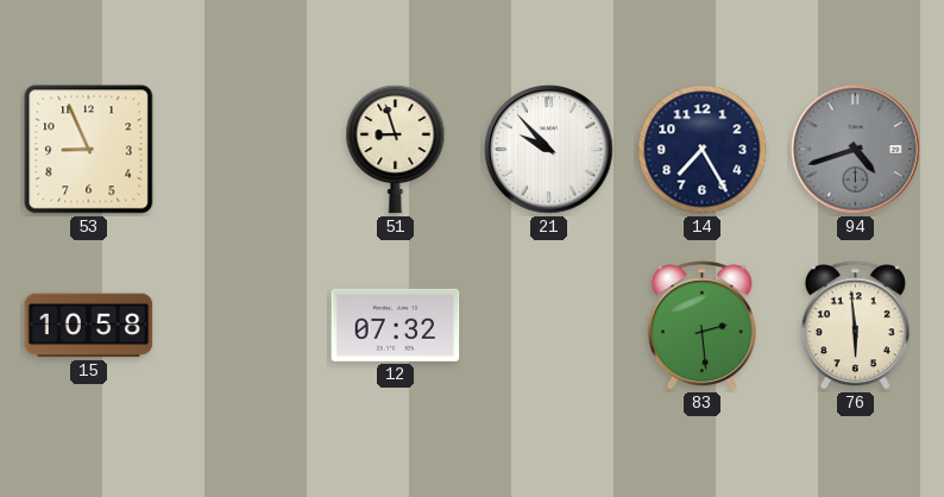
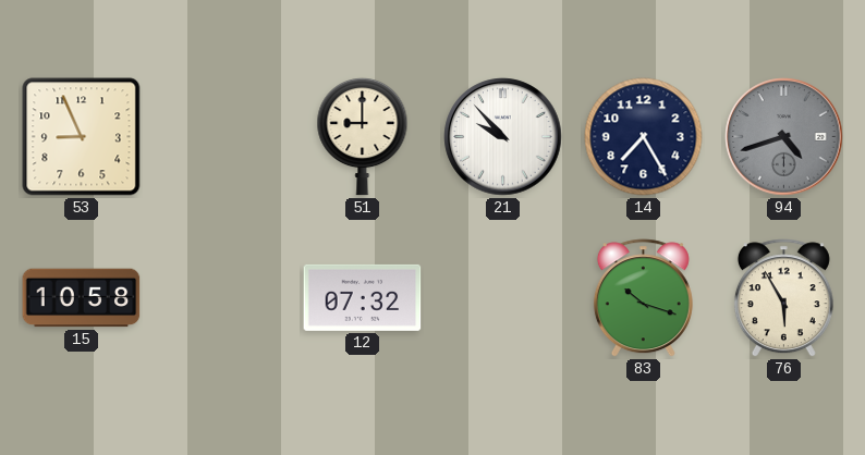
51: 8:57 -> 9:00 (363, 136)
83: 2:29 -> 10:18 (643, 298)
76: 5:59 -> 5:55 (783, 298)
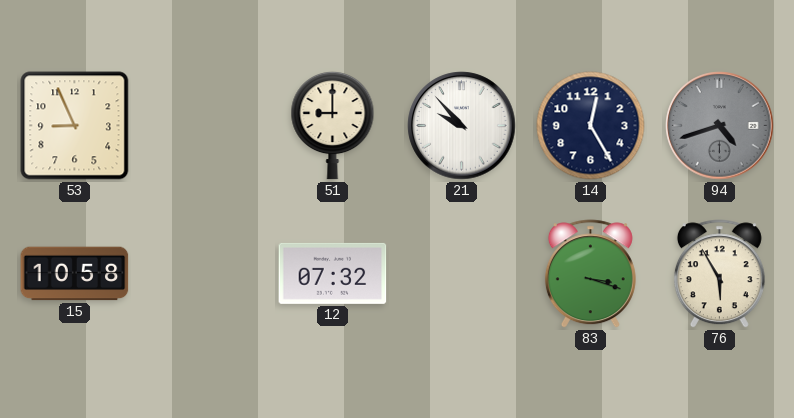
14: 7:25 -> 12:25 (591, 126)
83: 10:18 -> 3:18 (590, 274)
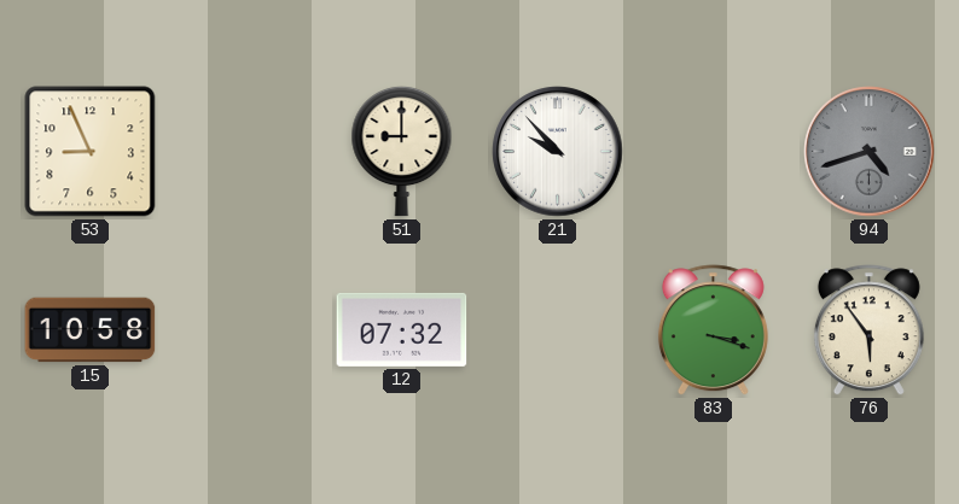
14: 12:25 -> none (591, 126)
76: 5:55 -> 5:54 (868, 330)
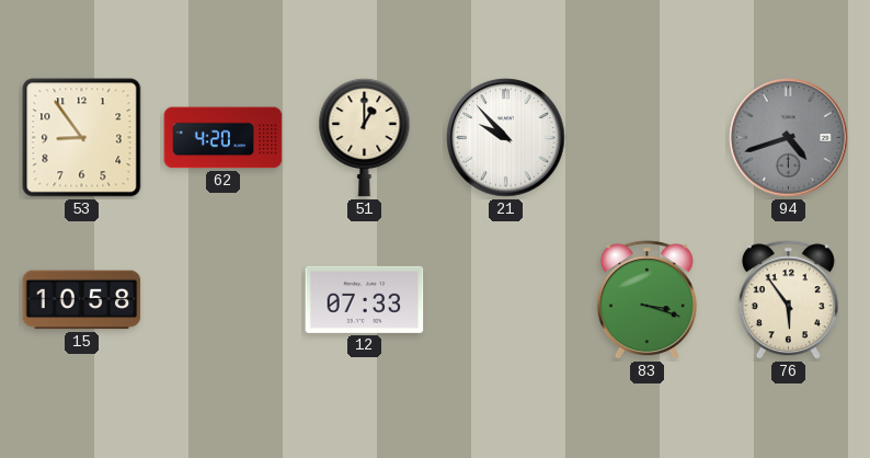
53: 8:56 -> 8:54 (82, 138)
62: none -> 4:20 (224, 138)
51: 9:00 -> 1:00 (365, 137)
12: 07:32 -> 07:33 (365, 299)
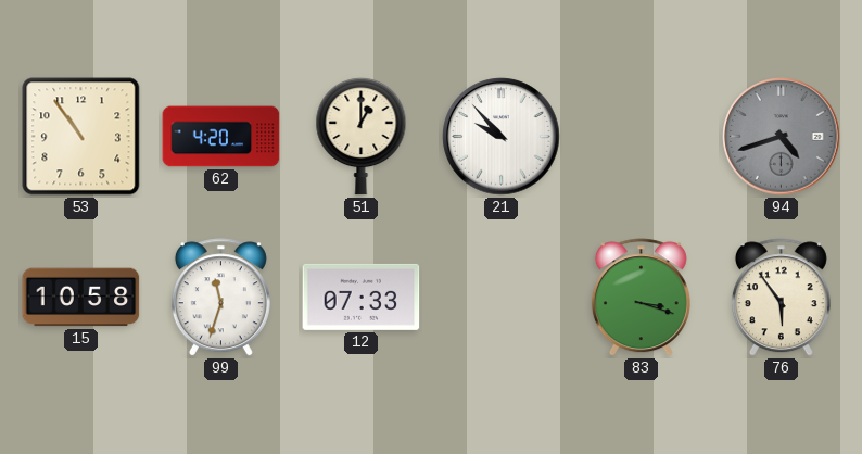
53: 8:54 -> 10:54 (81, 137)
99: none -> 11:33 (220, 298)
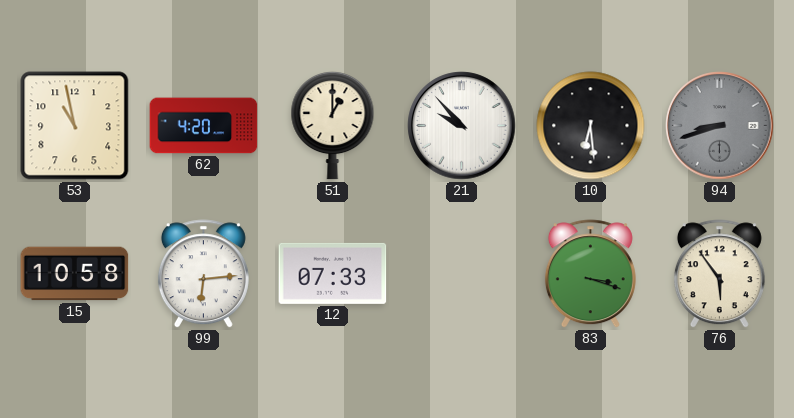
53: 10:54 -> 10:58 (75, 126)
10: none -> 6:29 (591, 126)
94: 4:42 -> 8:42 (720, 126)
99: 11:33 -> 6:14 (203, 274)
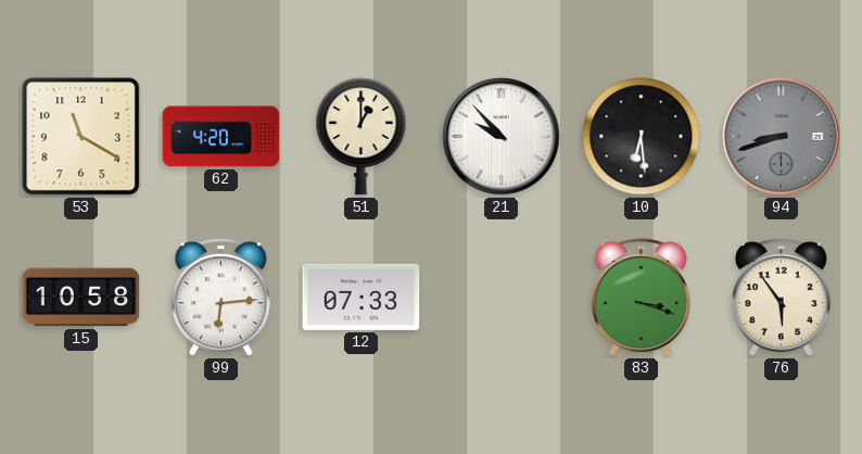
53: 10:58 -> 11:20 (81, 137)
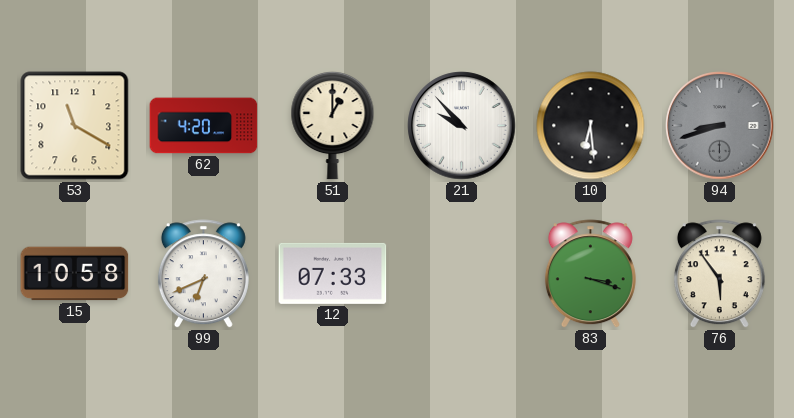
99: 6:14 -> 6:41 (203, 274)
